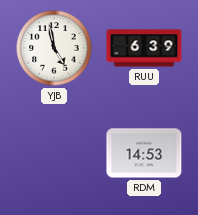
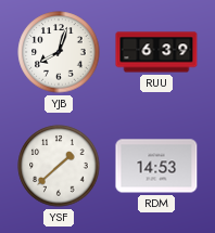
YJB: 4:58 -> 8:03 (59, 52)
YSF: none -> 1:38 (59, 166)
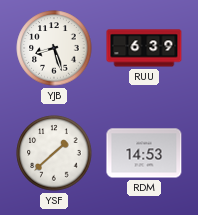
YJB: 8:03 -> 8:27 (54, 48)
